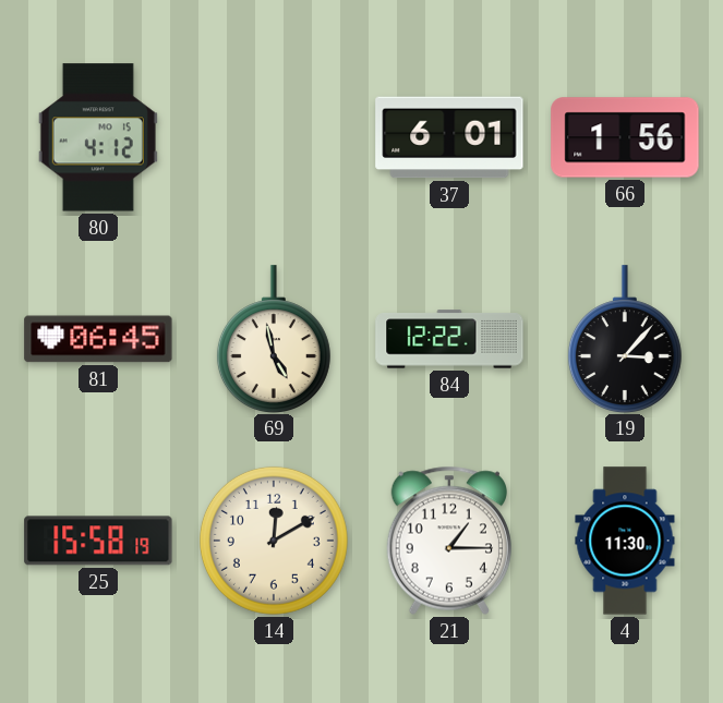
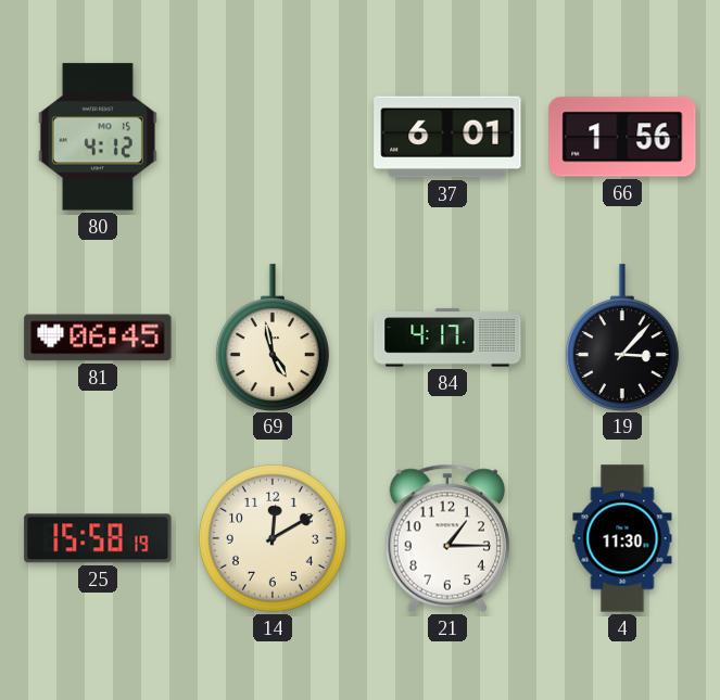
84: 12:22 -> 4:17 (447, 338)
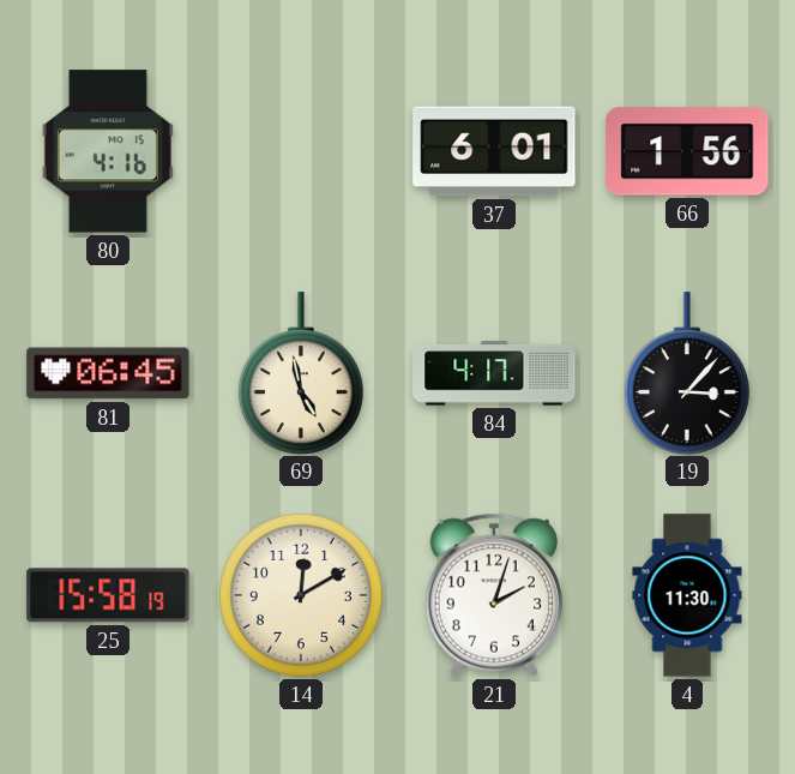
80: 4:12 -> 4:16 (108, 151)
21: 1:15 -> 2:03 (493, 595)
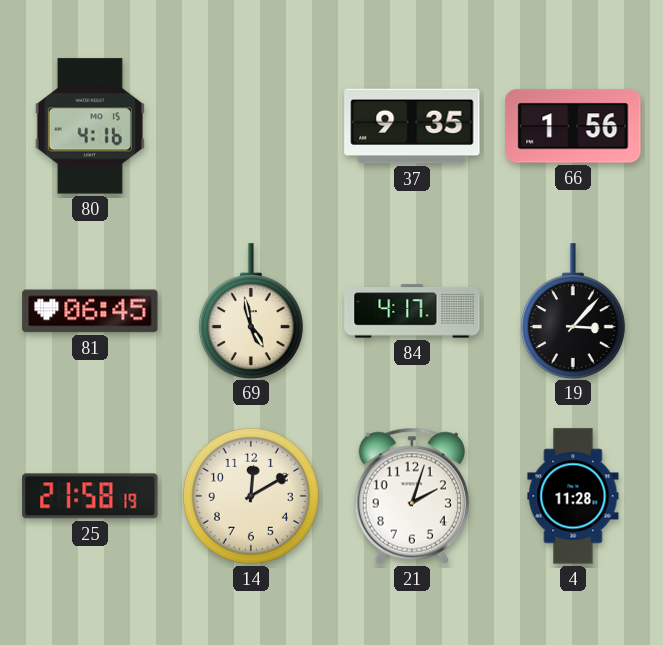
37: 6:01 -> 9:35 (412, 126)
25: 15:58 -> 21:58 (90, 496)
4: 11:30 -> 11:28 (573, 496)
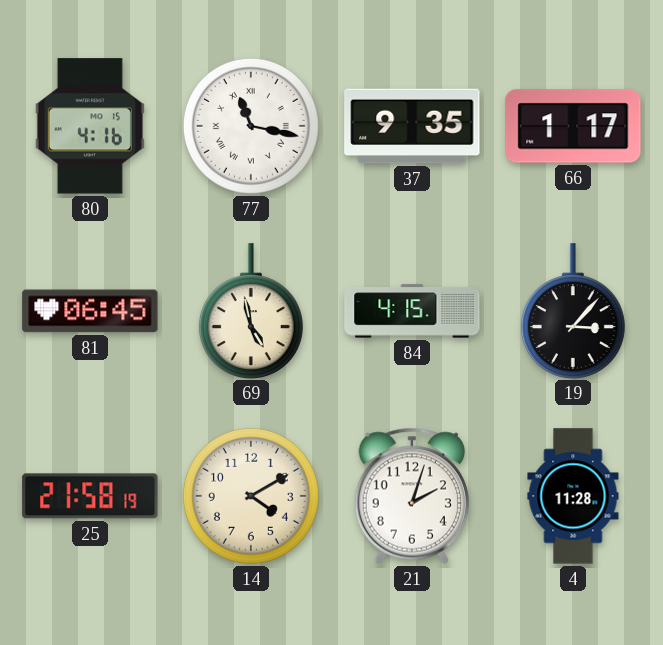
77: none -> 11:17 (251, 126)
66: 1:56 -> 1:17 (573, 126)
84: 4:17 -> 4:15 (412, 311)
14: 12:10 -> 4:10 (251, 496)
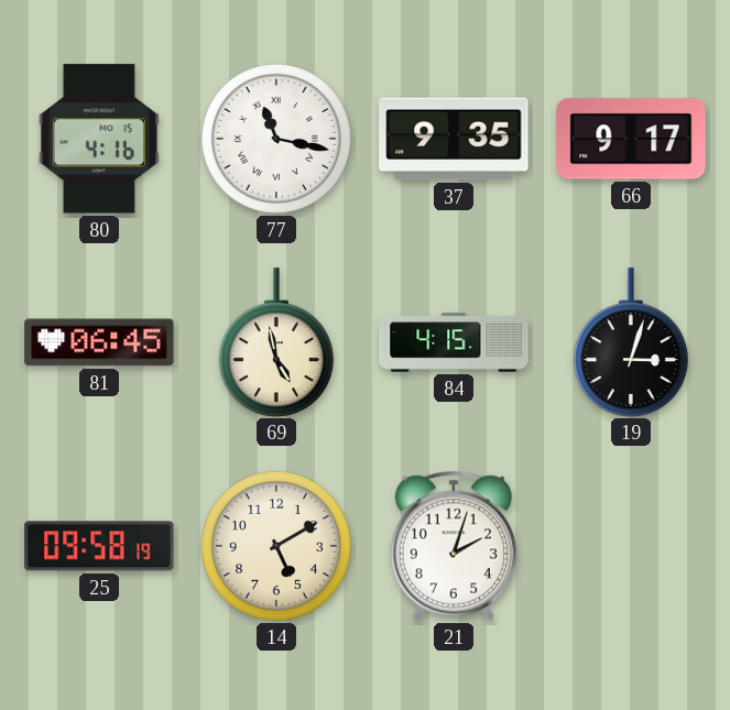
66: 1:17 -> 9:17 (631, 139)
19: 3:07 -> 3:03 (631, 342)
25: 21:58 -> 09:58 (99, 546)
14: 4:10 -> 5:10 (276, 546)
4: 11:28 -> none (573, 496)
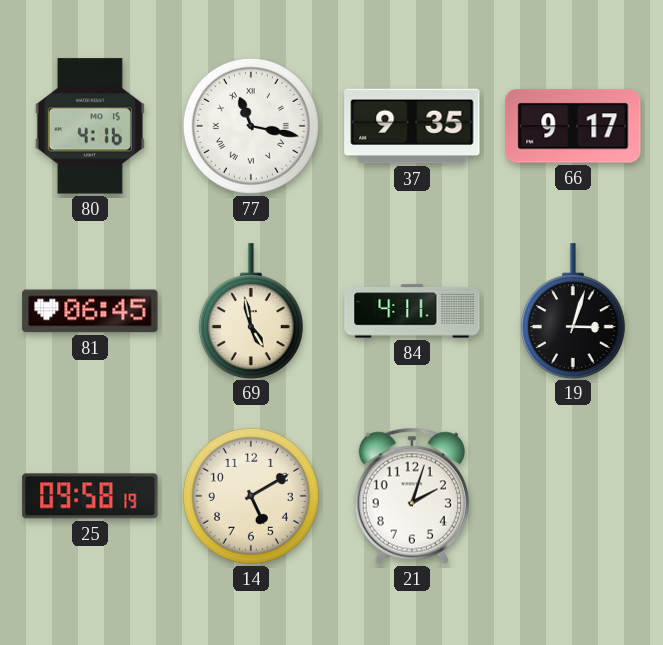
84: 4:15 -> 4:11 (412, 311)
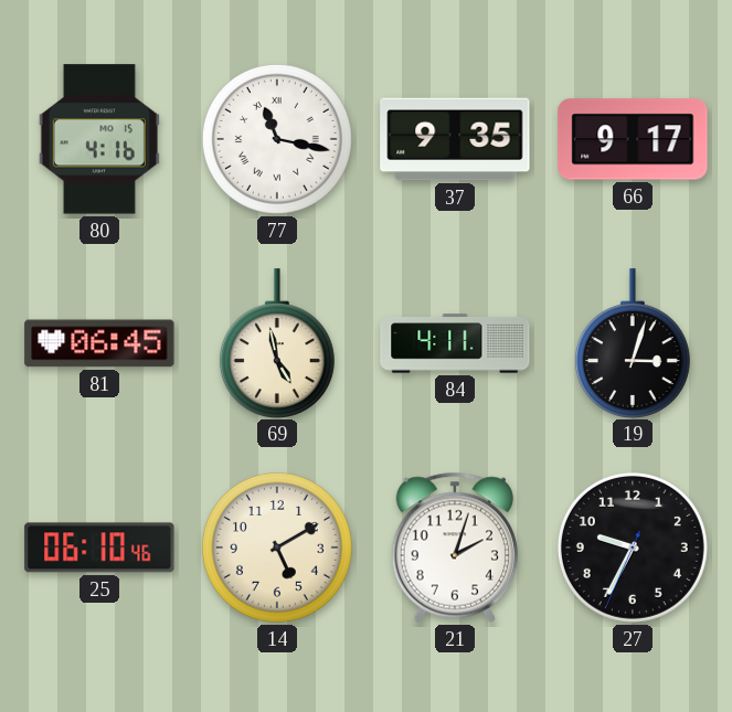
25: 09:58 -> 06:10 (99, 548)
27: none -> 9:34 (633, 548)
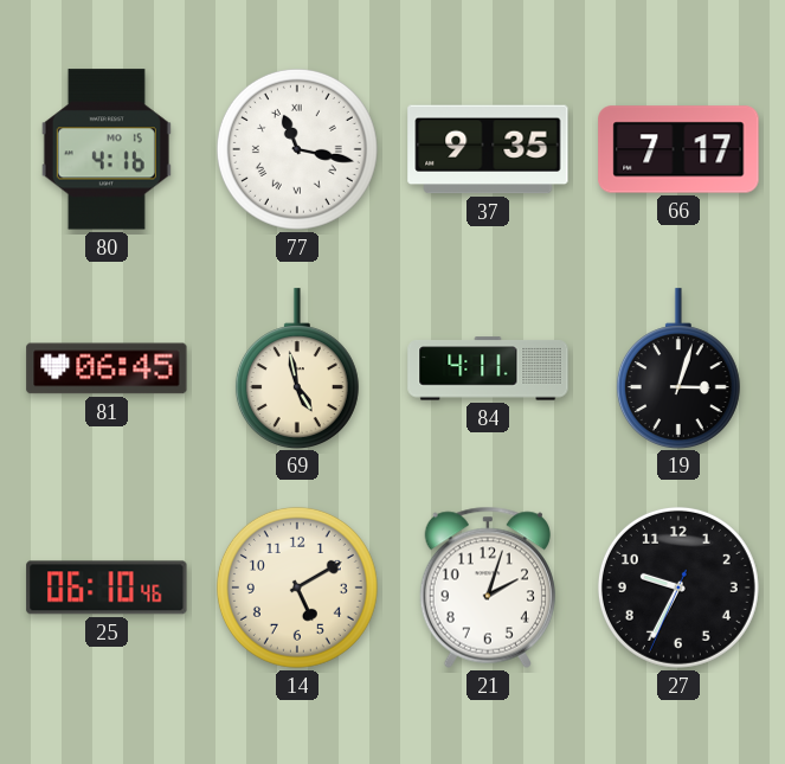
66: 9:17 -> 7:17 (678, 149)
